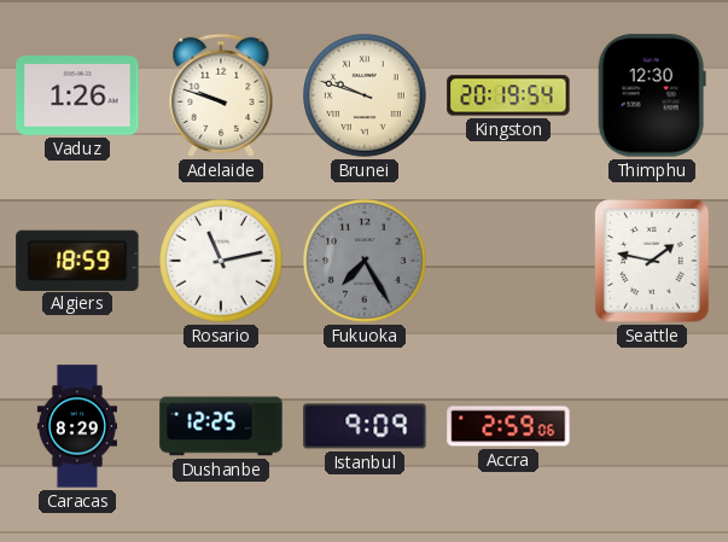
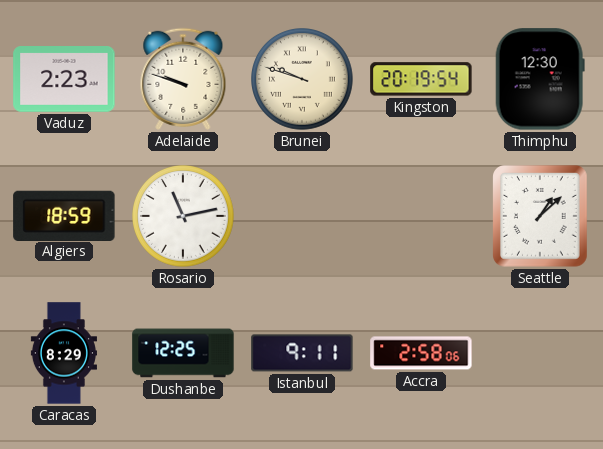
Vaduz: 1:26 -> 2:23 (64, 80)
Fukuoka: 7:25 -> none (366, 262)
Seattle: 1:47 -> 1:08 (541, 217)
Istanbul: 9:09 -> 9:11 (302, 353)
Accra: 2:59 -> 2:58 (421, 353)
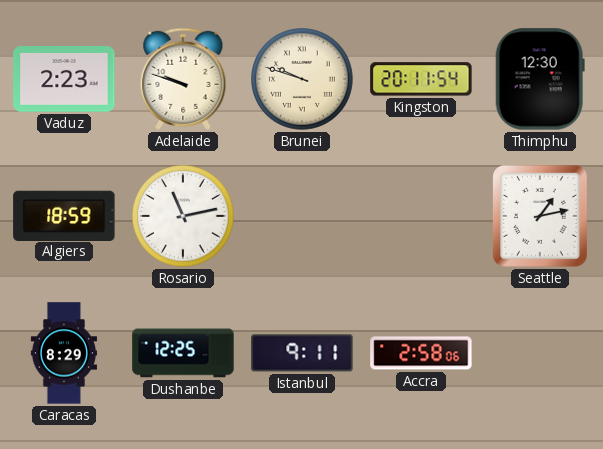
Kingston: 20:19 -> 20:11 (421, 79)
Seattle: 1:08 -> 1:13 (541, 217)
